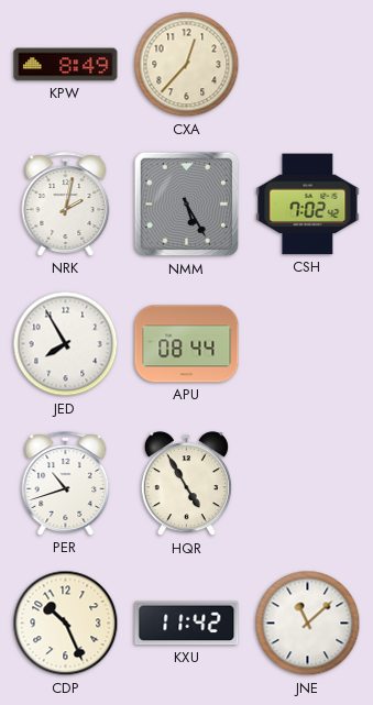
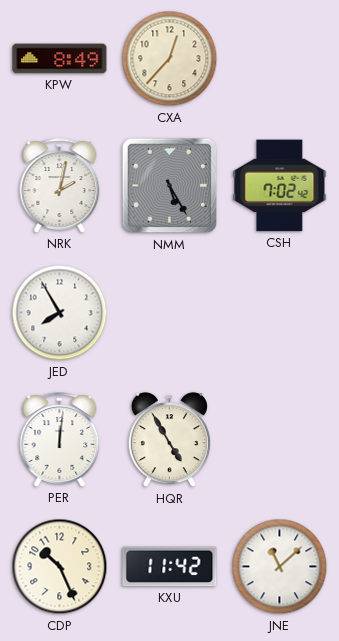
APU: 08:44 -> none (187, 344)
PER: 10:42 -> 12:01 (60, 440)
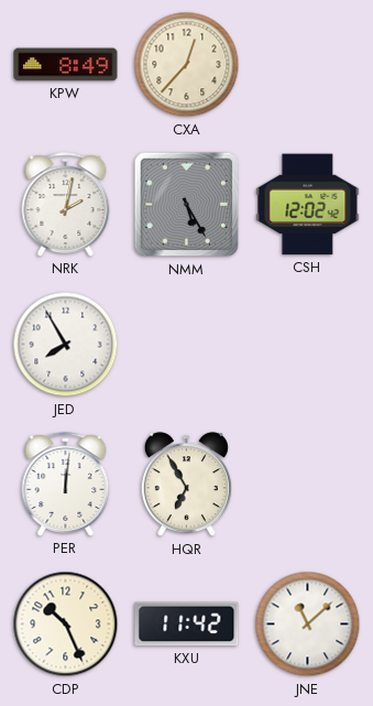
CSH: 7:02 -> 12:02 (308, 205)
HQR: 4:55 -> 6:55 (186, 485)
